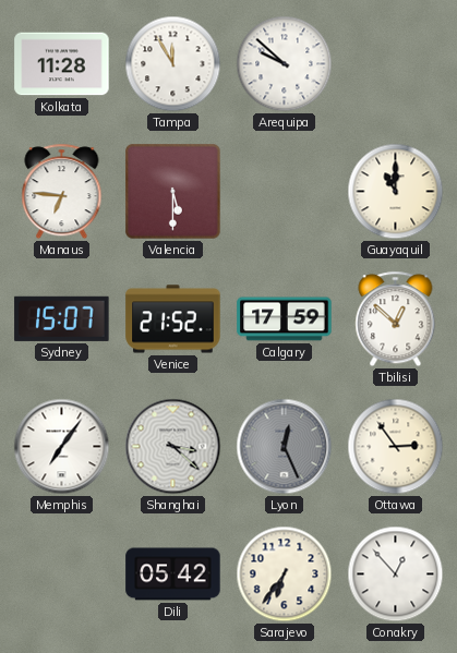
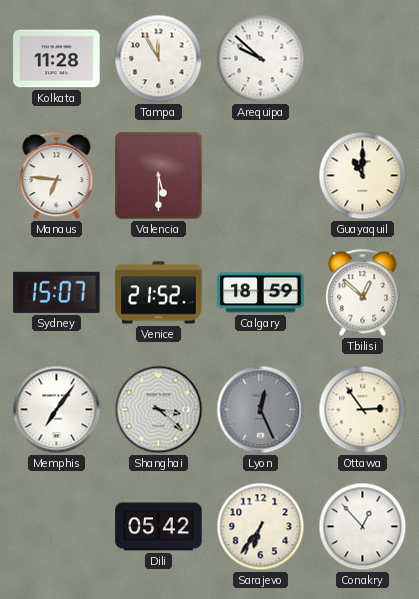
Calgary: 17:59 -> 18:59 (261, 293)
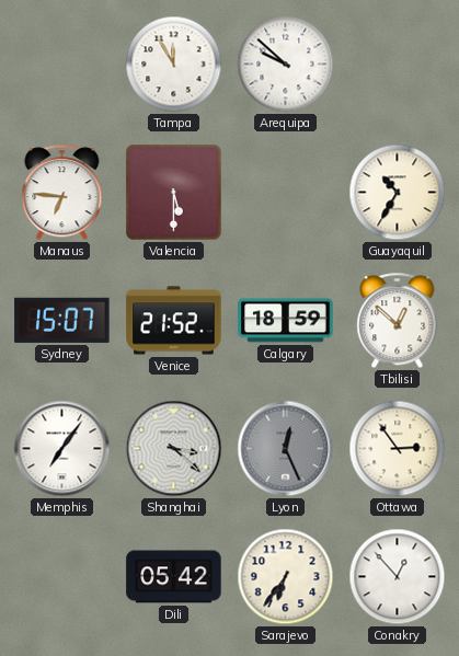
Kolkata: 11:28 -> none (57, 59)
Guayaquil: 11:00 -> 10:35 (398, 193)
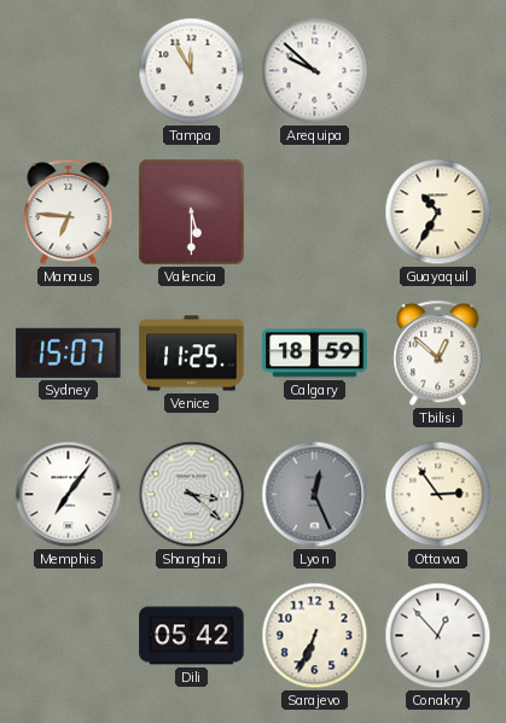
Venice: 21:52 -> 11:25 (192, 354)
Sarajevo: 6:36 -> 6:34 (315, 636)
